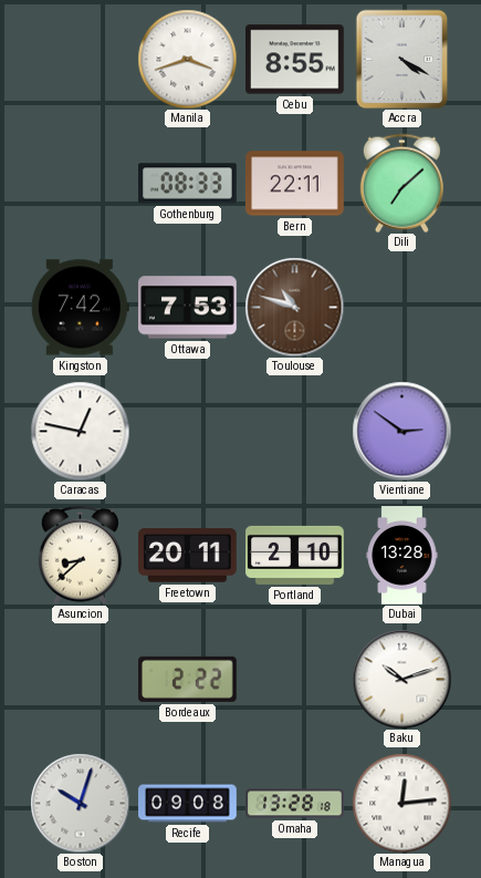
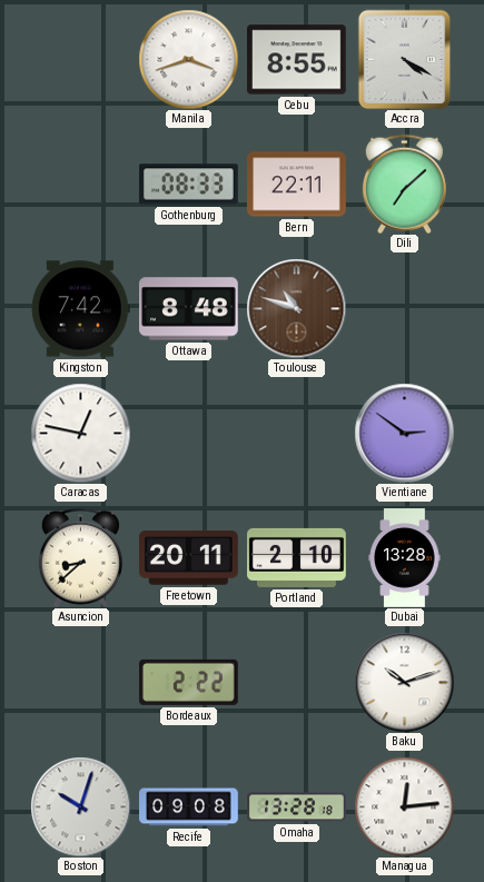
Ottawa: 7:53 -> 8:48 (189, 309)
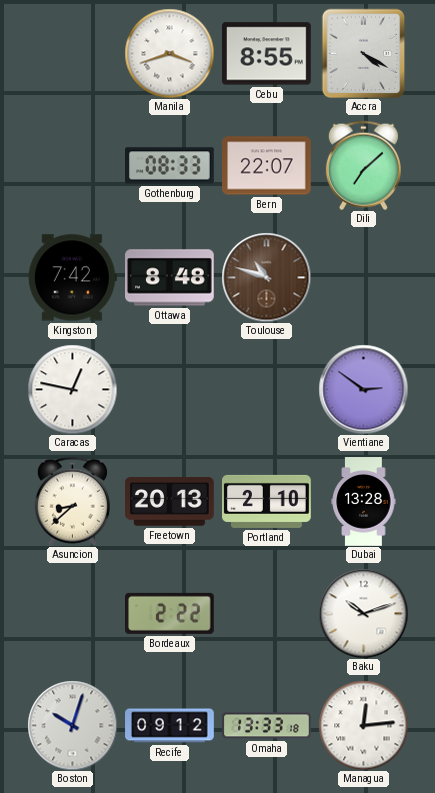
Bern: 22:11 -> 22:07 (267, 166)
Freetown: 20:11 -> 20:13 (170, 502)
Recife: 09:08 -> 09:12 (170, 726)
Omaha: 13:28 -> 13:33 (267, 726)
